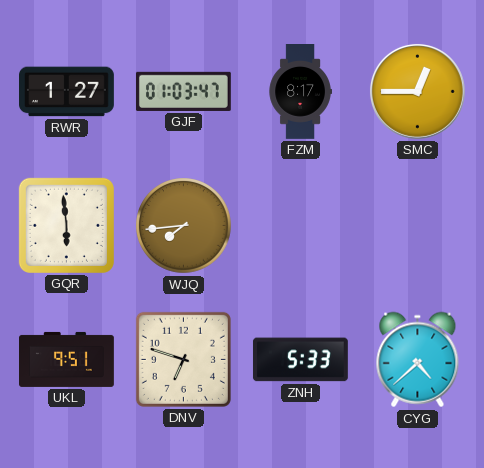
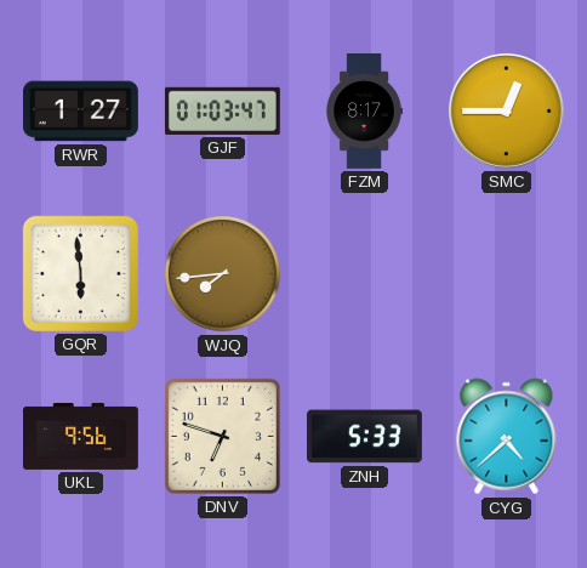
UKL: 9:51 -> 9:56 (81, 436)
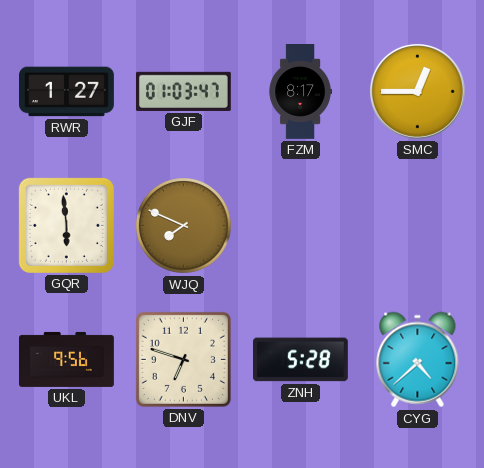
WJQ: 7:44 -> 7:49 (184, 226)
ZNH: 5:33 -> 5:28 (300, 360)
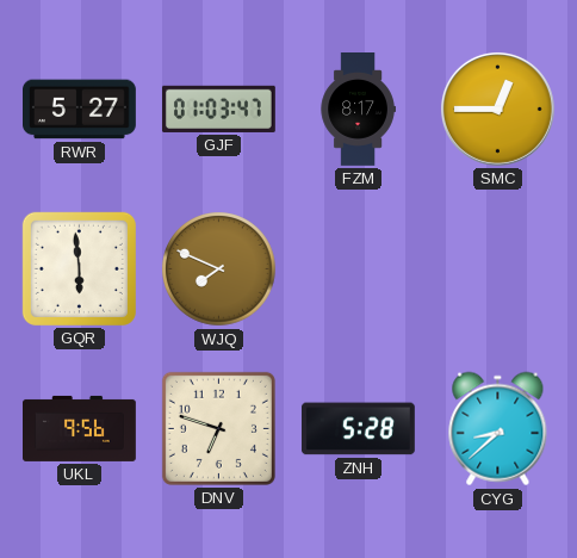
RWR: 1:27 -> 5:27 (80, 110)
CYG: 4:38 -> 8:38 (498, 429)
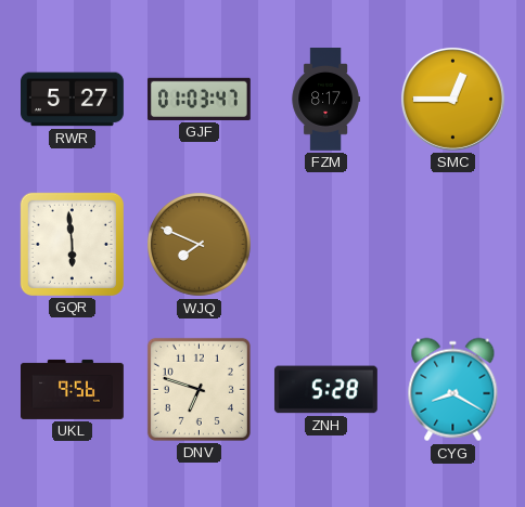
CYG: 8:38 -> 8:20 (453, 390)
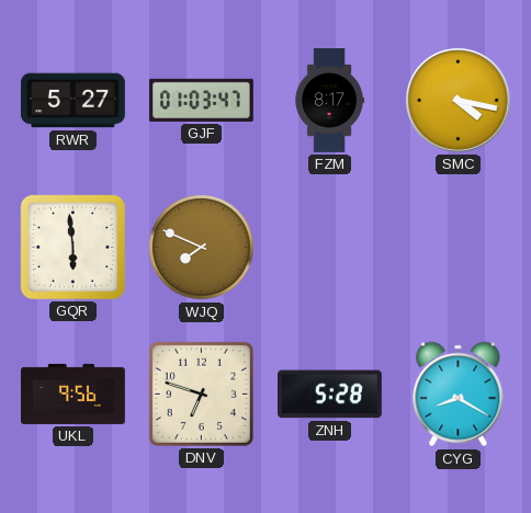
SMC: 12:45 -> 4:17 (457, 100)
